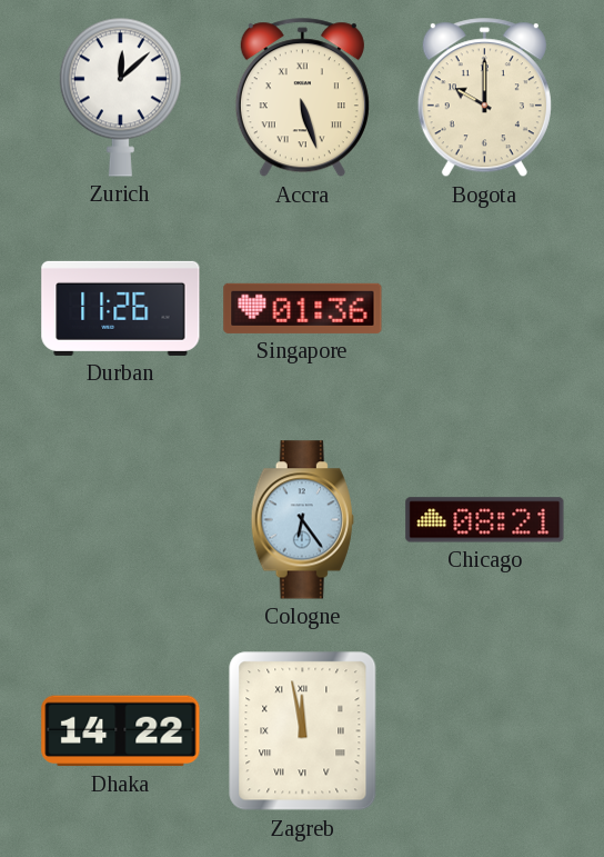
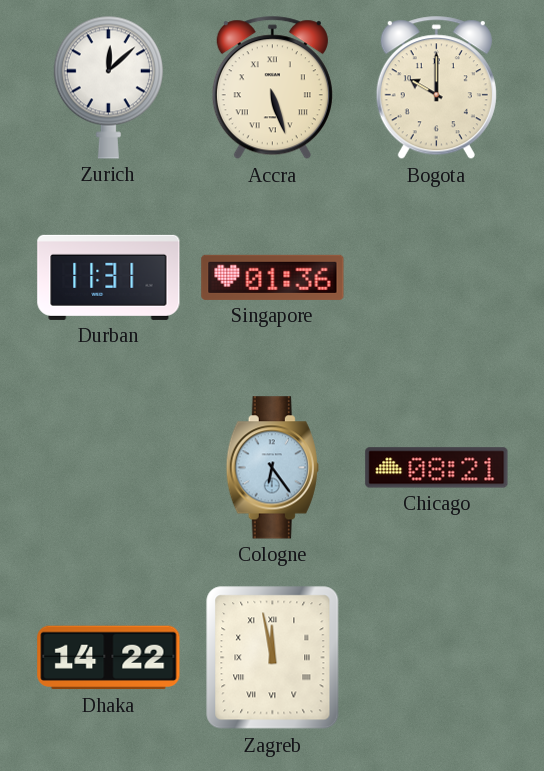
Durban: 11:26 -> 11:31 (109, 277)
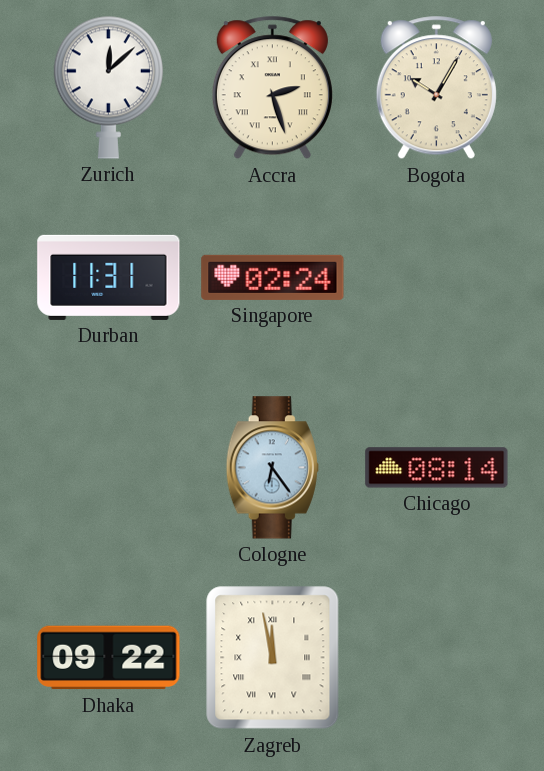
Accra: 5:27 -> 2:27 (272, 88)
Bogota: 10:00 -> 10:05 (436, 88)
Singapore: 01:36 -> 02:24 (273, 277)
Chicago: 08:21 -> 08:14 (437, 468)
Dhaka: 14:22 -> 09:22 (109, 658)
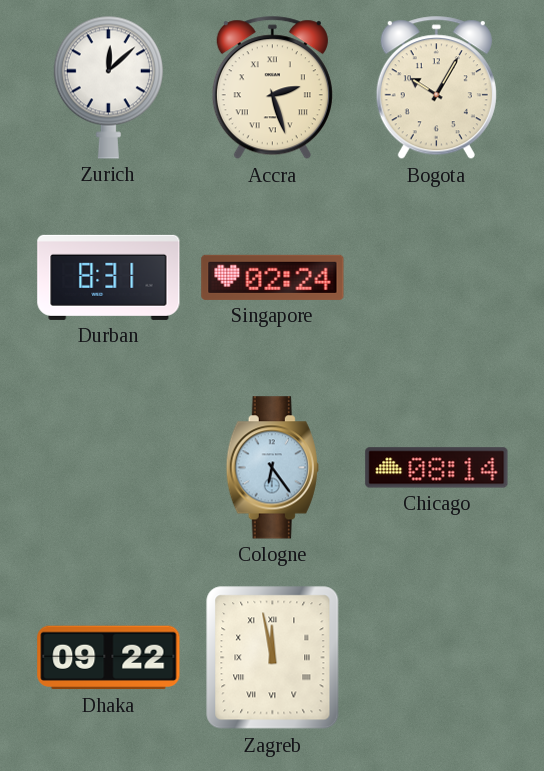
Durban: 11:31 -> 8:31 (109, 277)
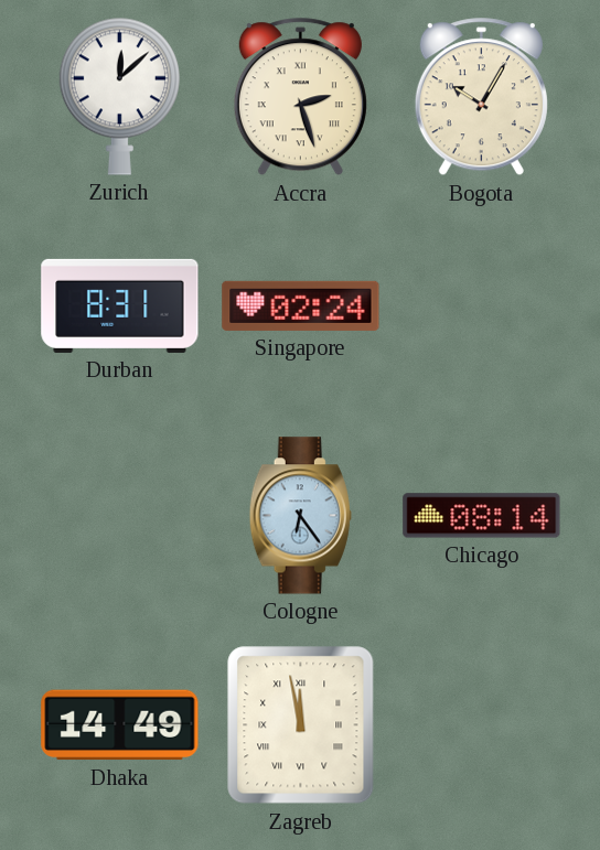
Dhaka: 09:22 -> 14:49 (120, 725)
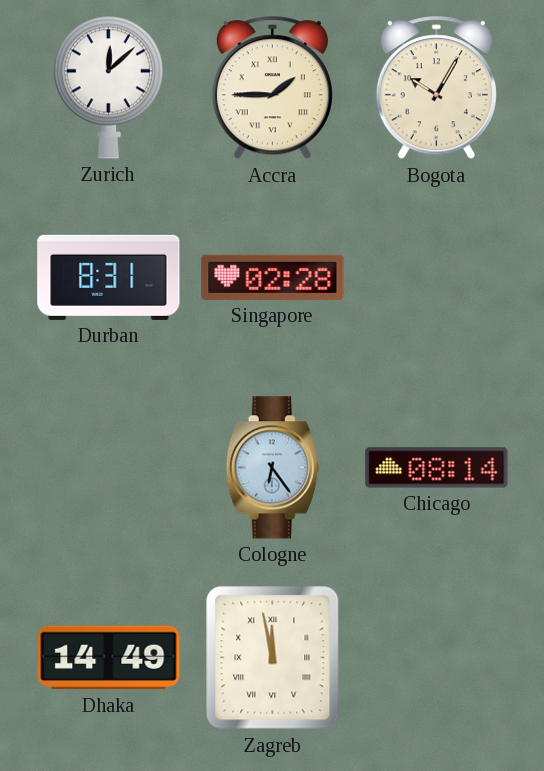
Accra: 2:27 -> 1:45 (272, 88)
Singapore: 02:24 -> 02:28 (273, 277)
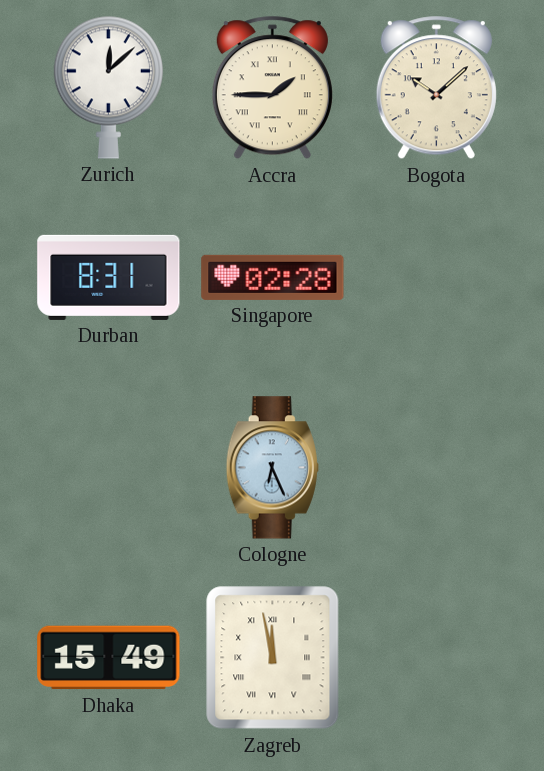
Bogota: 10:05 -> 10:08 (436, 88)
Cologne: 6:24 -> 6:26 (272, 468)
Chicago: 08:14 -> none (437, 468)
Dhaka: 14:49 -> 15:49 (109, 658)
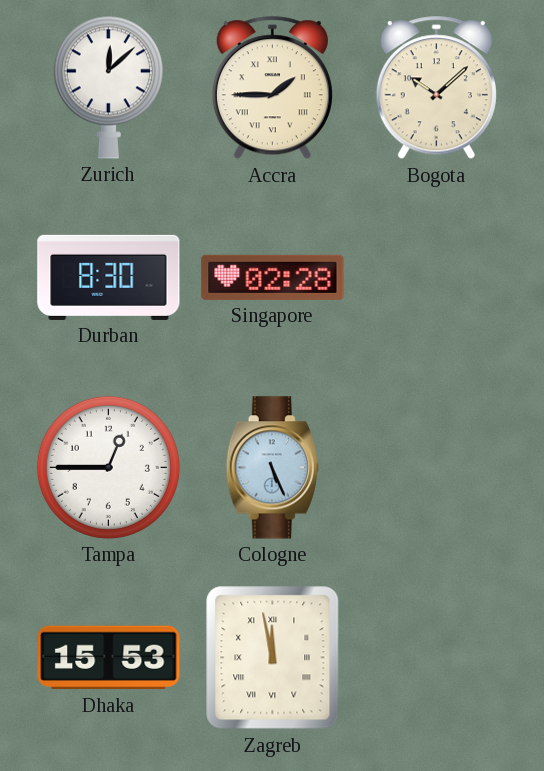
Durban: 8:31 -> 8:30 (109, 277)
Tampa: none -> 12:45 (108, 467)
Cologne: 6:26 -> 5:26 (272, 468)
Dhaka: 15:49 -> 15:53 (109, 658)
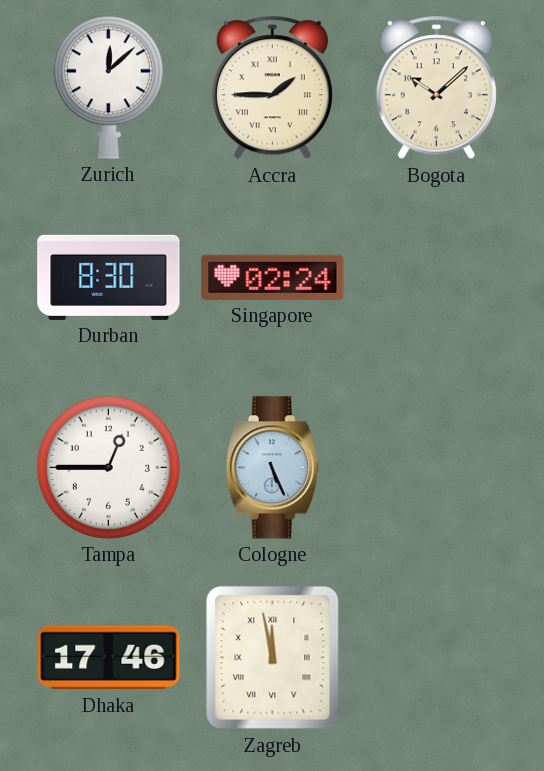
Singapore: 02:28 -> 02:24 (273, 277)
Dhaka: 15:53 -> 17:46 (109, 658)
